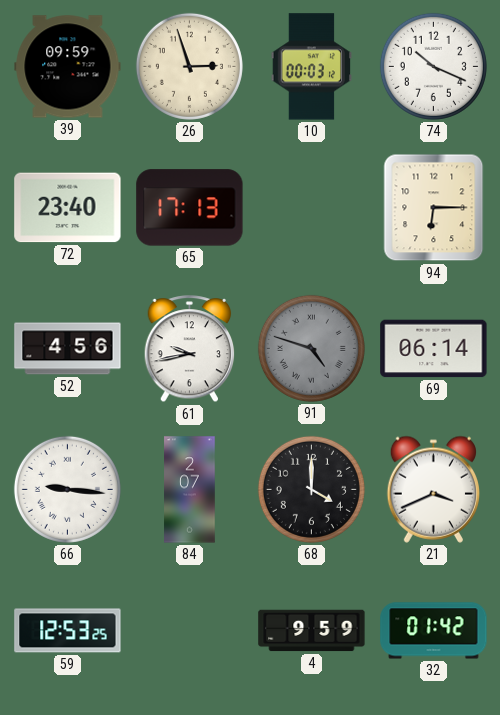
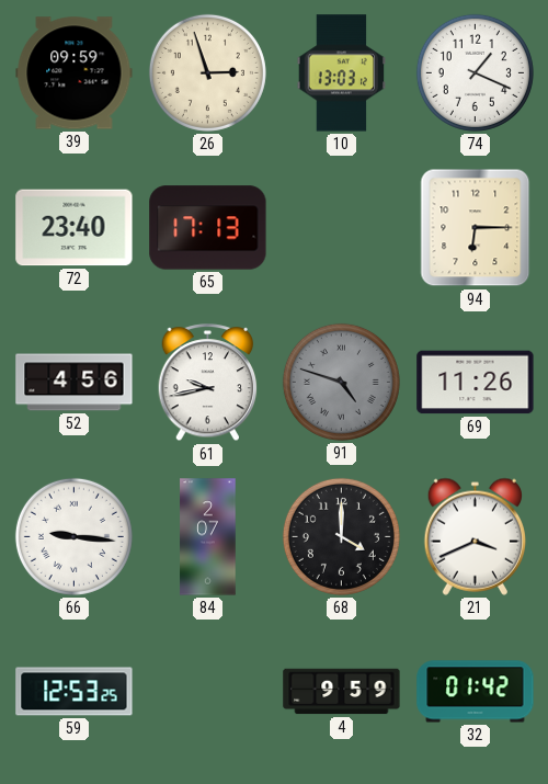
10: 00:03 -> 13:03 (342, 73)
74: 10:19 -> 1:19 (475, 72)
69: 06:14 -> 11:26 (476, 383)
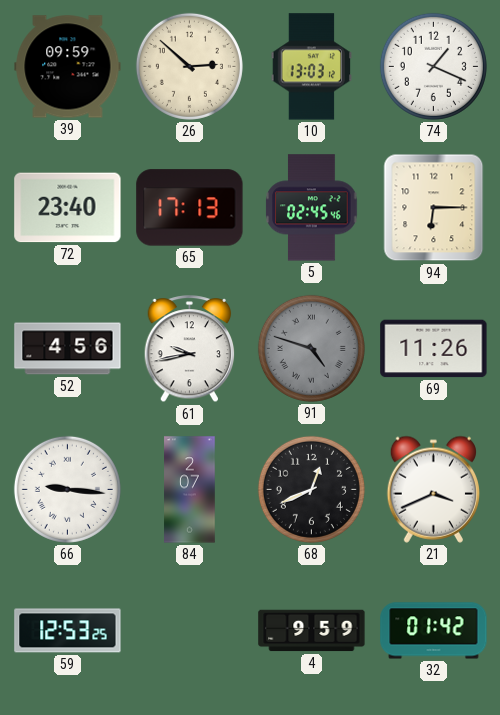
26: 2:57 -> 2:52 (189, 66)
5: none -> 02:45 (312, 208)
68: 4:00 -> 12:41 (311, 489)
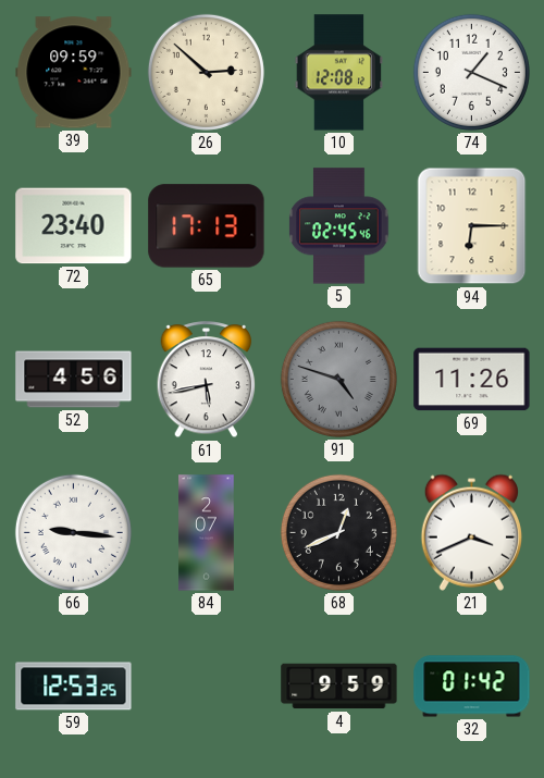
10: 13:03 -> 12:08 (339, 73)
61: 9:43 -> 5:43 (207, 380)
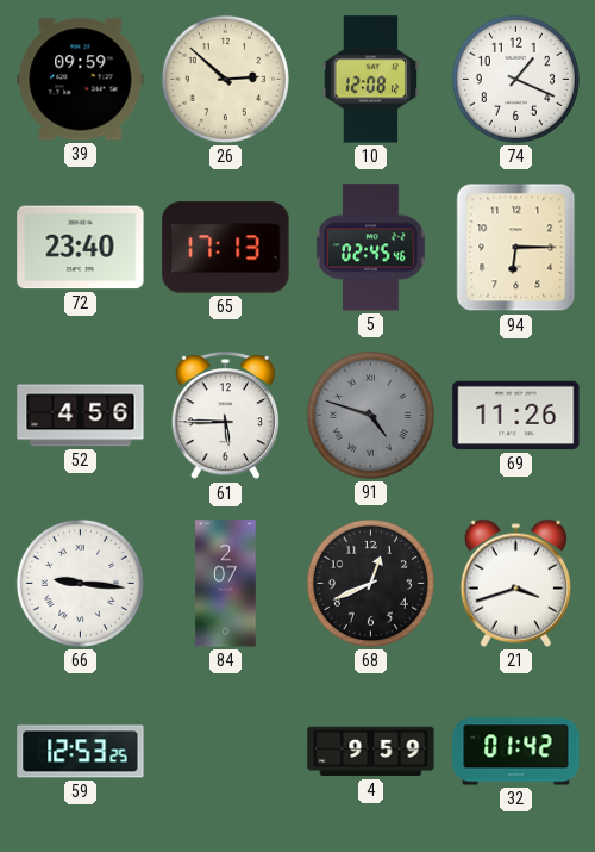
61: 5:43 -> 5:45 (226, 416)
21: 3:41 -> 3:42 (515, 583)
